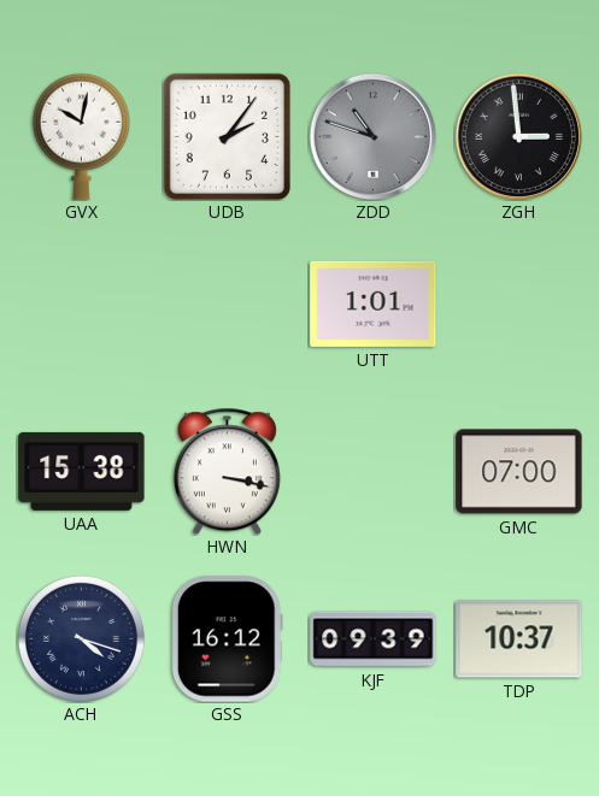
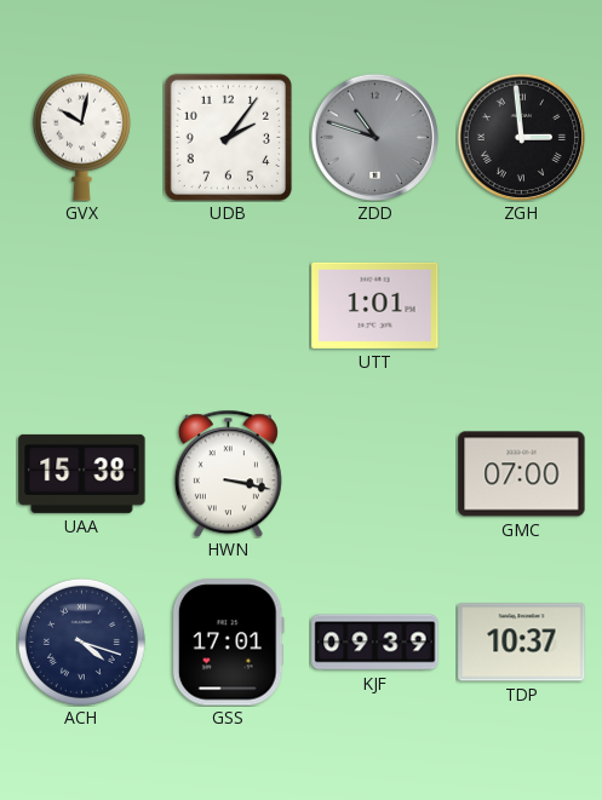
GSS: 16:12 -> 17:01 (228, 643)
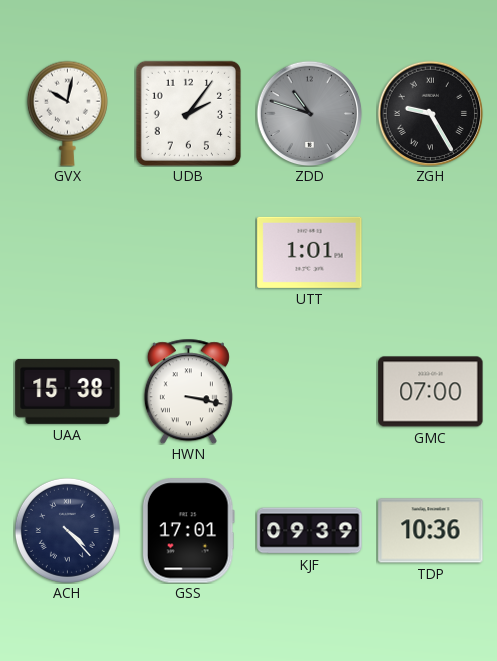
ZGH: 2:59 -> 9:25 (430, 113)
ACH: 4:18 -> 4:23 (67, 530)
TDP: 10:37 -> 10:36 (431, 531)
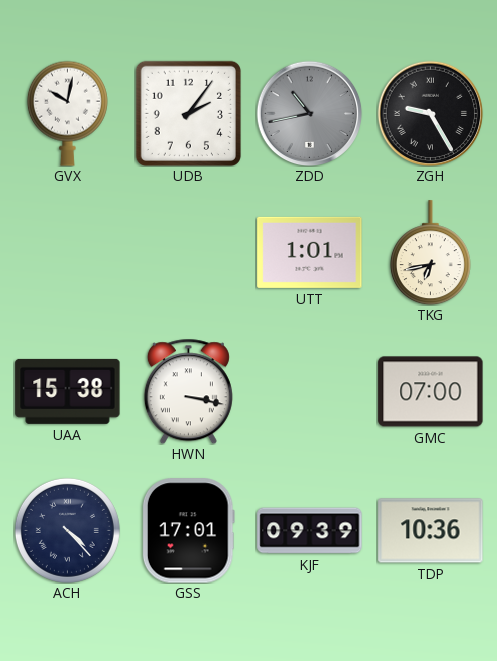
ZDD: 10:48 -> 10:43 (309, 113)
TKG: none -> 6:43 (430, 253)
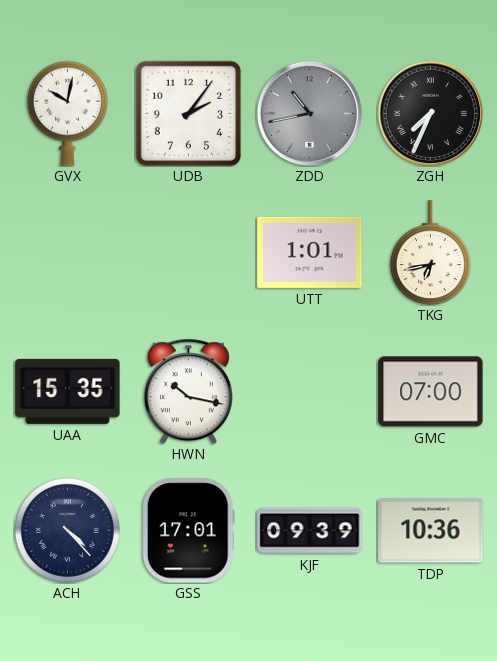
ZGH: 9:25 -> 7:34 (430, 113)
UAA: 15:38 -> 15:35 (68, 391)
HWN: 3:17 -> 10:17 (188, 391)
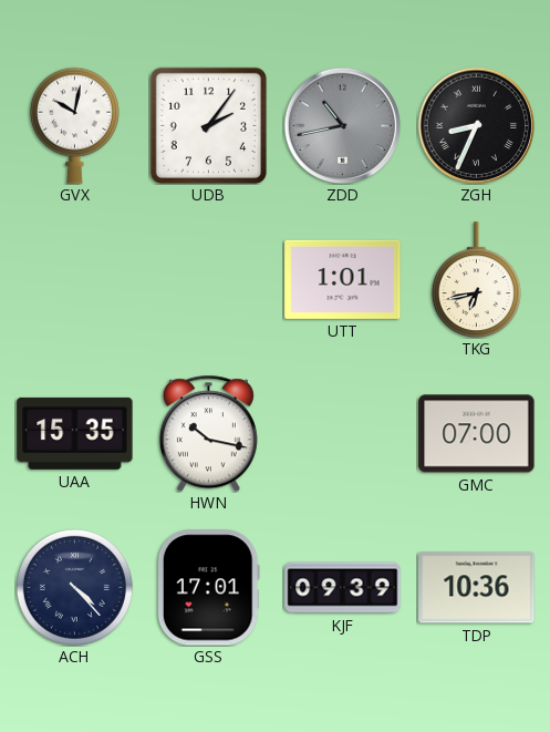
ZGH: 7:34 -> 8:34 (476, 125)
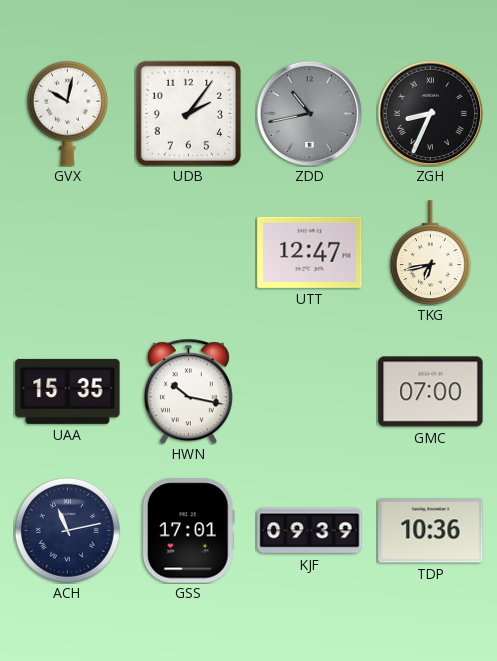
UTT: 1:01 -> 12:47 (310, 252)
ACH: 4:23 -> 11:13 (67, 530)
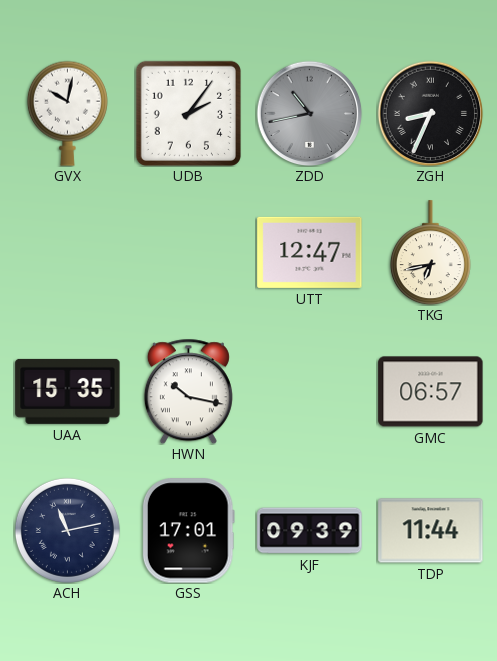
GMC: 07:00 -> 06:57 (431, 392)
TDP: 10:36 -> 11:44 (431, 531)
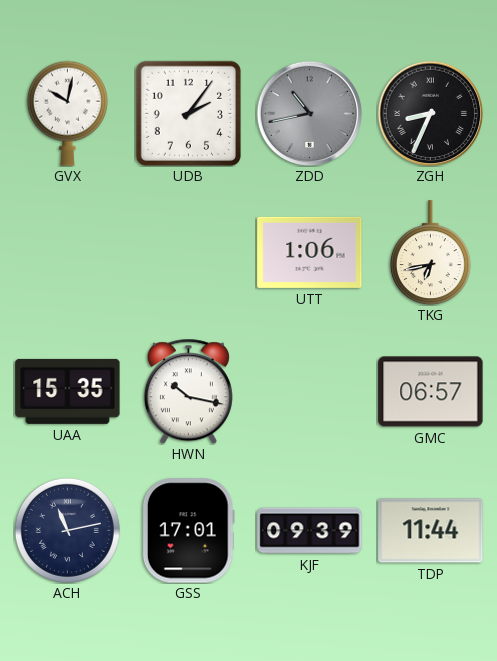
UTT: 12:47 -> 1:06 (310, 252)
